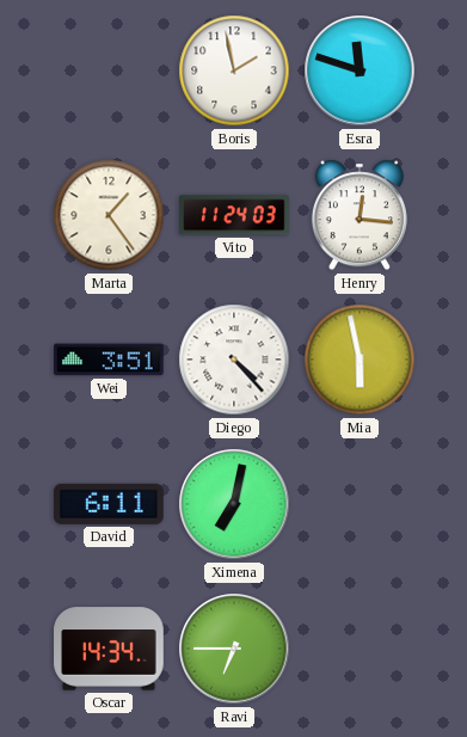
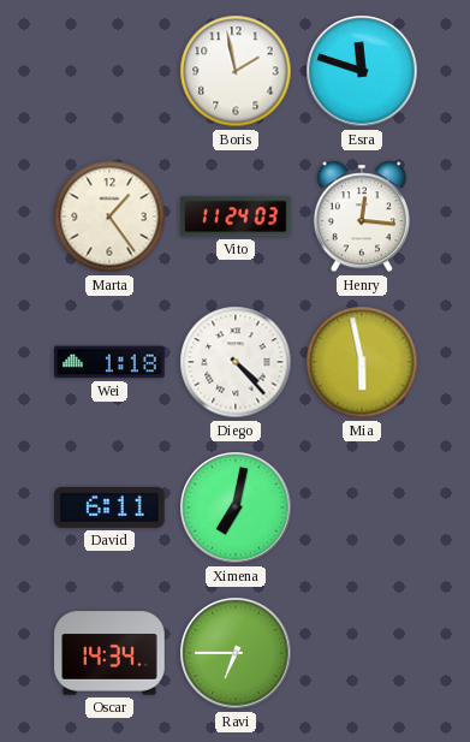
Wei: 3:51 -> 1:18 (109, 362)
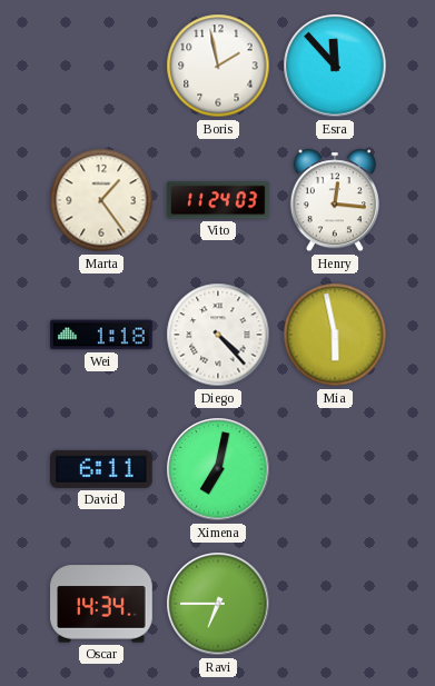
Esra: 11:48 -> 11:53 (335, 66)
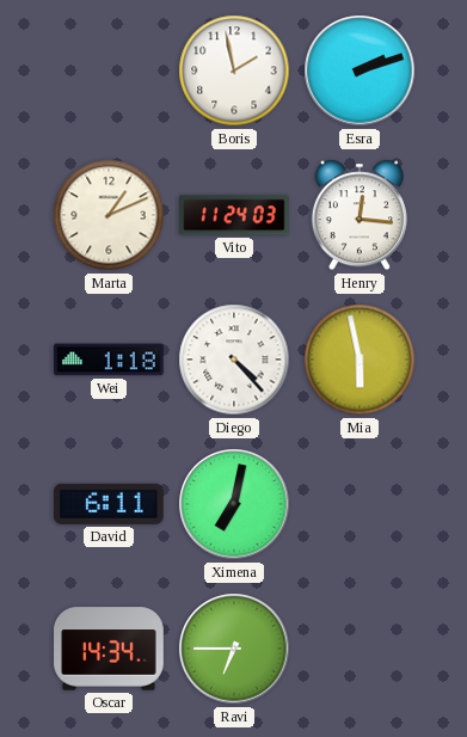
Esra: 11:53 -> 2:12 (360, 70)
Marta: 1:24 -> 1:11 (109, 215)
